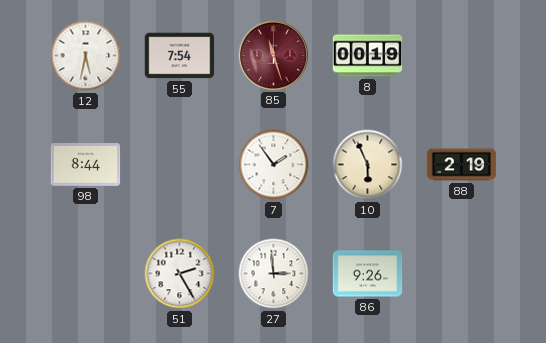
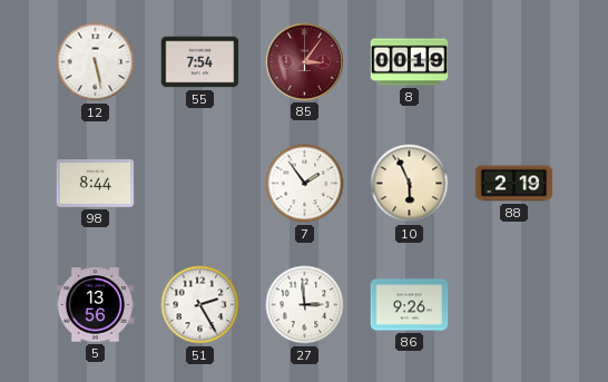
12: 5:32 -> 5:28 (96, 62)
85: 11:27 -> 3:06 (304, 61)
5: none -> 13:56 (96, 305)
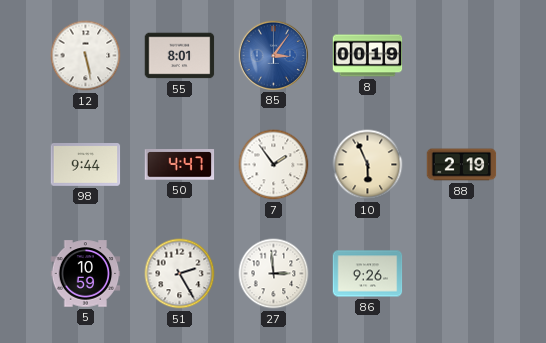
55: 7:54 -> 8:01 (180, 56)
85 dial: burgundy -> blue (273, 55)
98: 8:44 -> 9:44 (86, 165)
50: none -> 4:47 (180, 165)
5: 13:56 -> 10:59 (86, 274)
